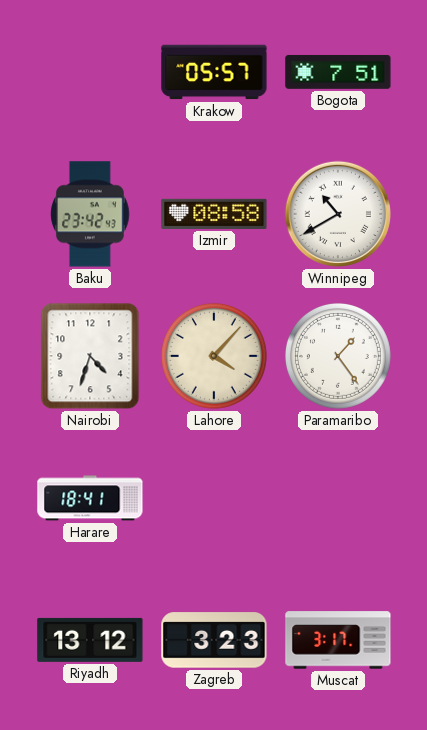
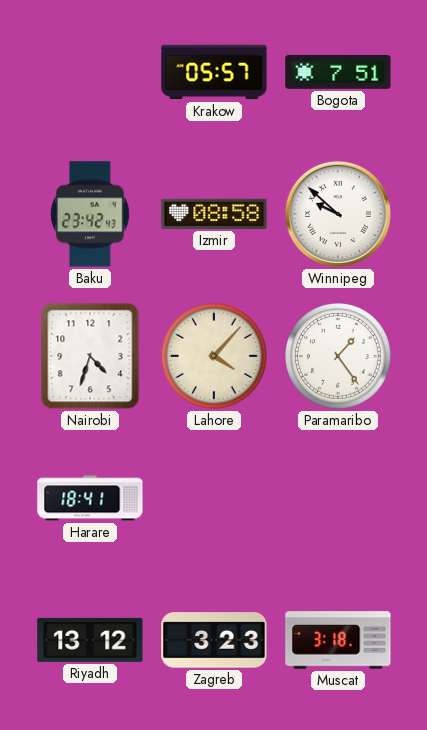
Winnipeg: 10:40 -> 9:52 (338, 214)
Muscat: 3:17 -> 3:18 (338, 640)
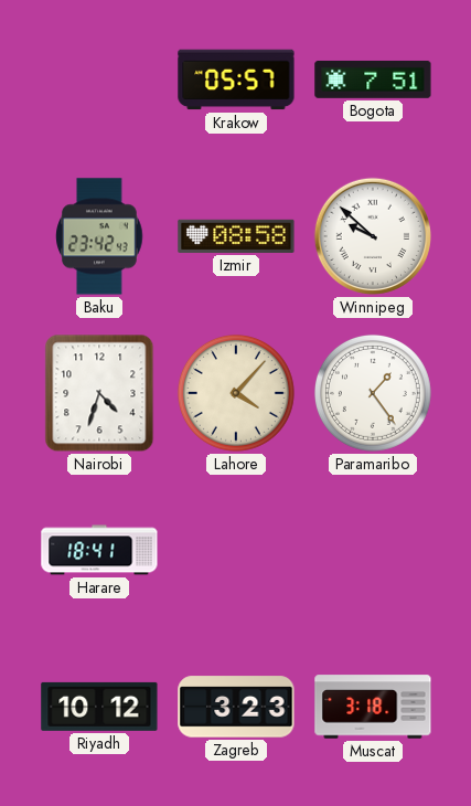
Riyadh: 13:12 -> 10:12 (99, 707)
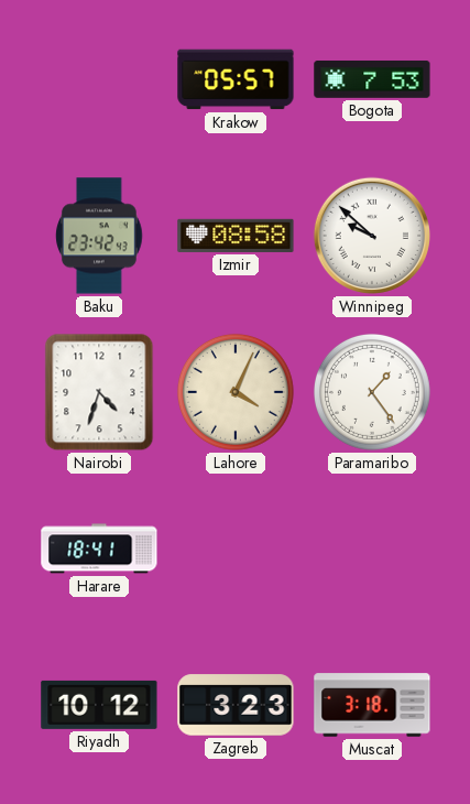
Bogota: 7:51 -> 7:53 (372, 79)
Lahore: 4:07 -> 4:04 (236, 392)
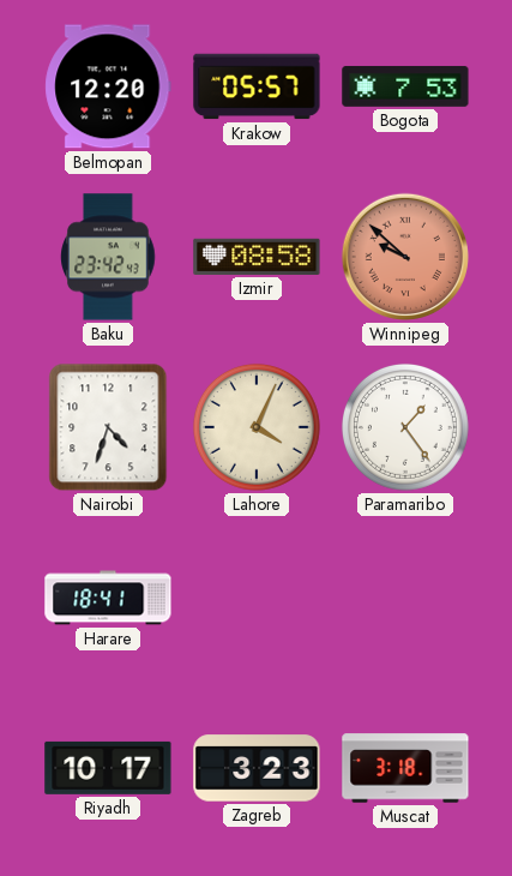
Belmopan: none -> 12:20 (108, 86)
Winnipeg dial: white -> salmon (405, 257)
Riyadh: 10:12 -> 10:17 (108, 768)
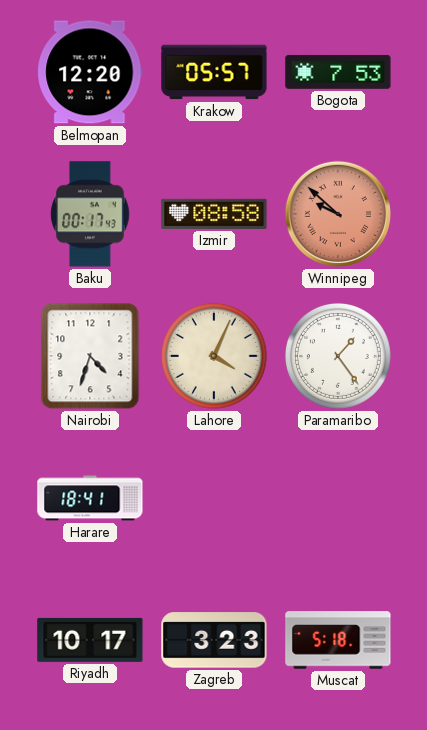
Baku: 23:42 -> 00:17 (90, 214)
Muscat: 3:18 -> 5:18 (338, 640)
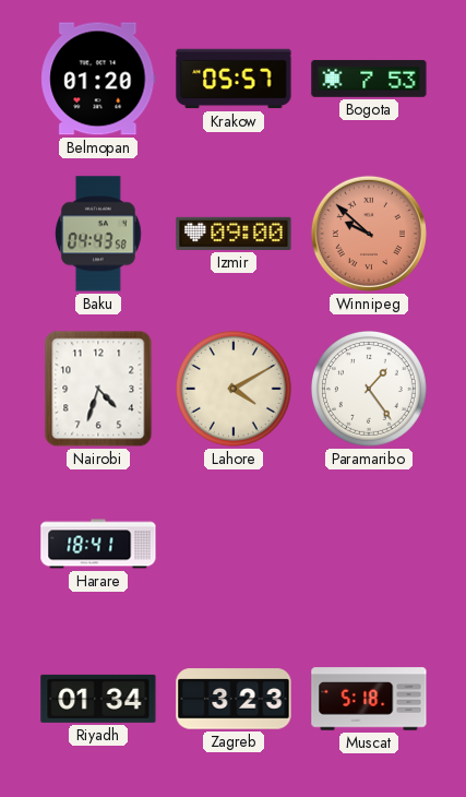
Belmopan: 12:20 -> 01:20 (98, 79)
Baku: 00:17 -> 04:43 (98, 234)
Izmir: 08:58 -> 09:00 (234, 234)
Lahore: 4:04 -> 4:10 (234, 389)
Riyadh: 10:17 -> 01:34 (98, 699)
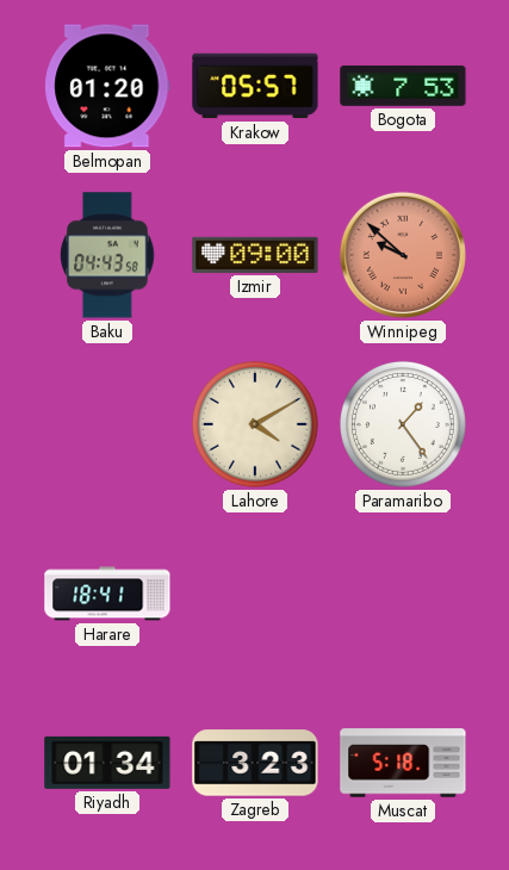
Nairobi: 4:33 -> none (98, 389)
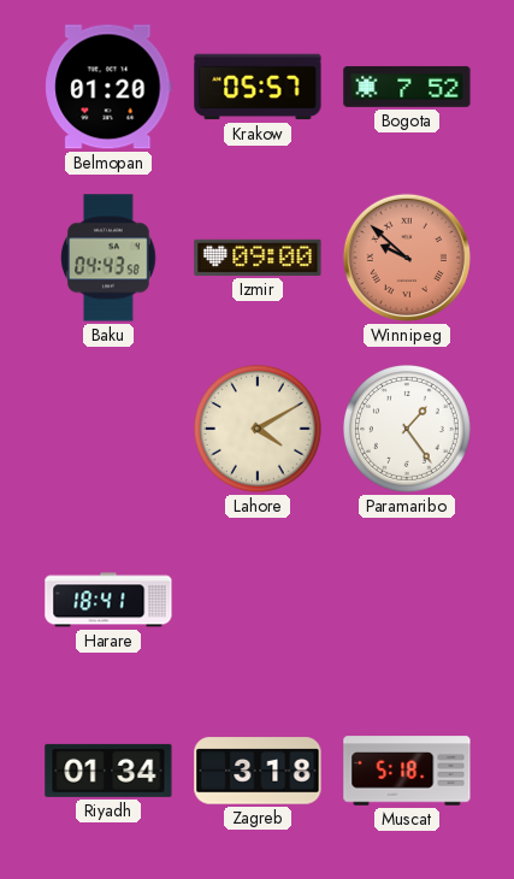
Bogota: 7:53 -> 7:52 (407, 87)
Zagreb: 3:23 -> 3:18 (258, 771)
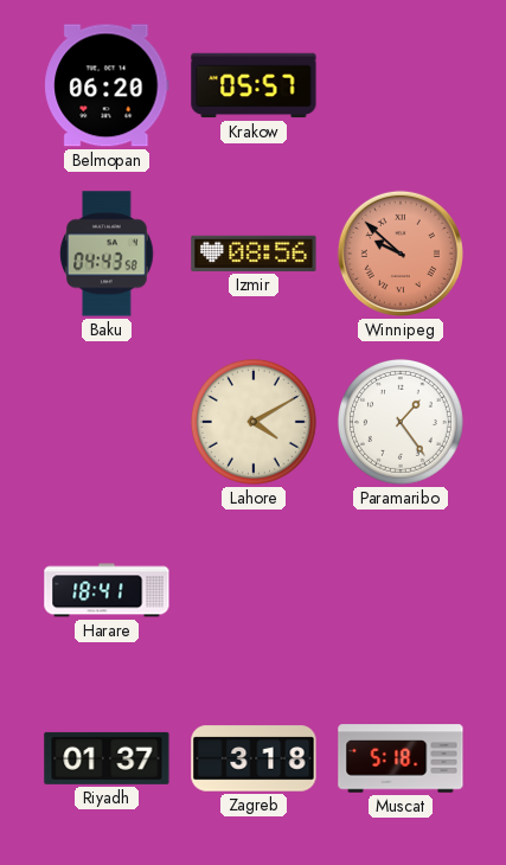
Belmopan: 01:20 -> 06:20 (107, 85)
Bogota: 7:52 -> none (407, 87)
Izmir: 09:00 -> 08:56 (254, 254)
Riyadh: 01:34 -> 01:37 (107, 758)
